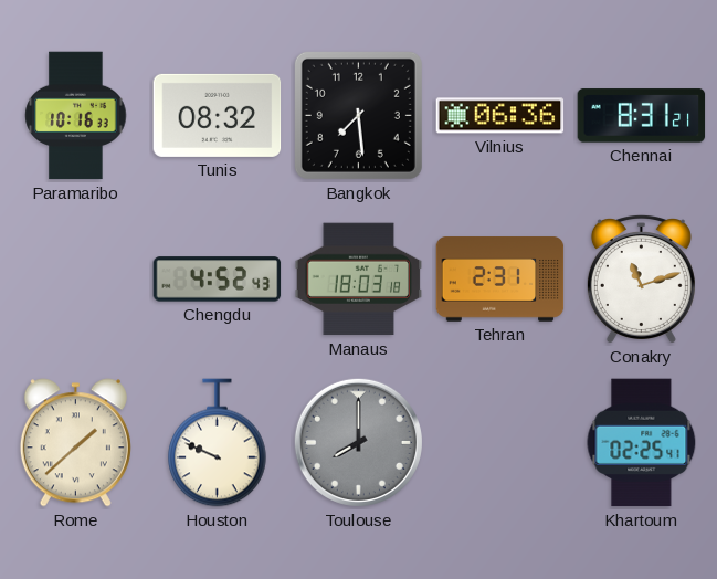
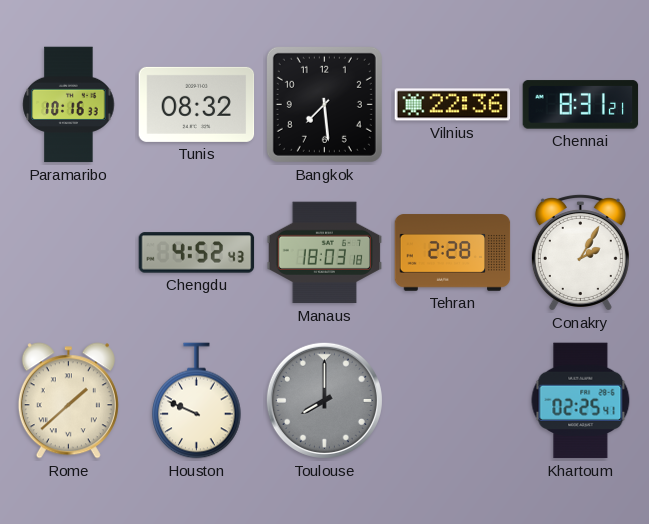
Vilnius: 06:36 -> 22:36 (453, 105)
Tehran: 2:31 -> 2:28 (453, 253)
Conakry: 11:12 -> 2:05 (580, 253)
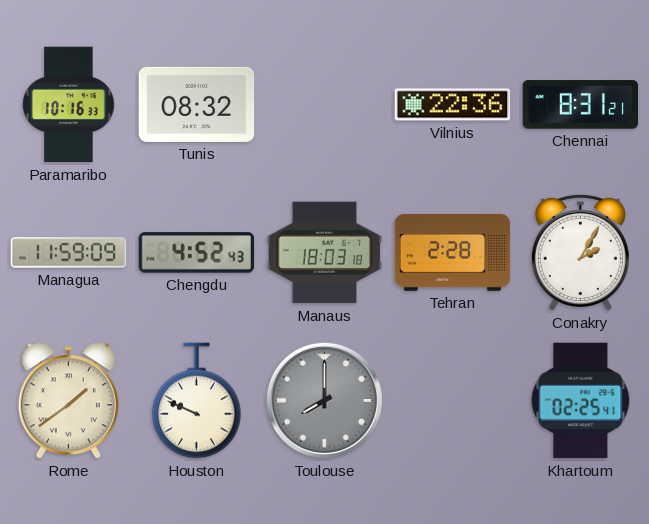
Bangkok: 7:29 -> none (324, 104)
Managua: none -> 11:59 (69, 253)
Rome: 1:38 -> 1:39 (68, 401)
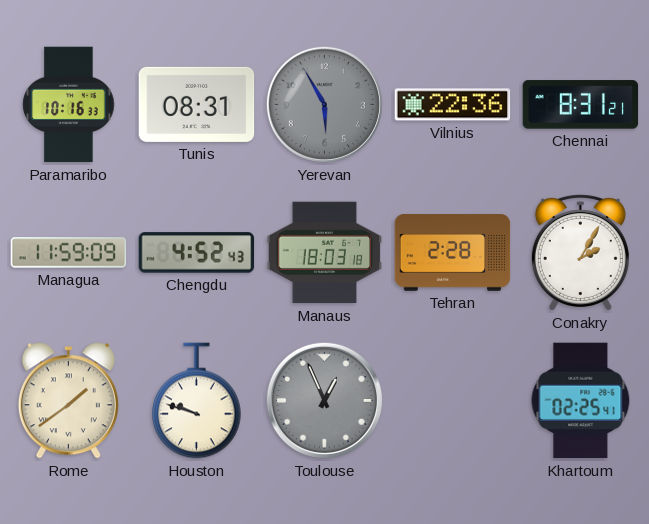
Tunis: 08:32 -> 08:31 (197, 104)
Yerevan: none -> 5:55 (324, 104)
Houston: 9:49 -> 9:48 (197, 401)
Toulouse: 8:00 -> 12:56 (324, 400)
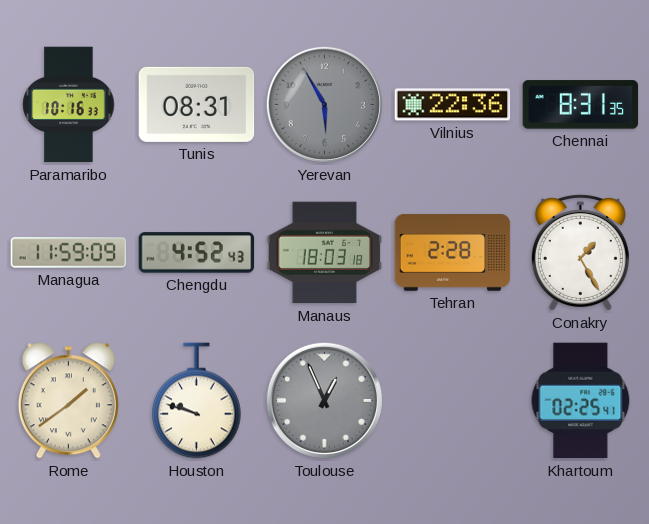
Chennai: 8:31:21 -> 8:31:35 (581, 105)
Conakry: 2:05 -> 1:25 (580, 253)
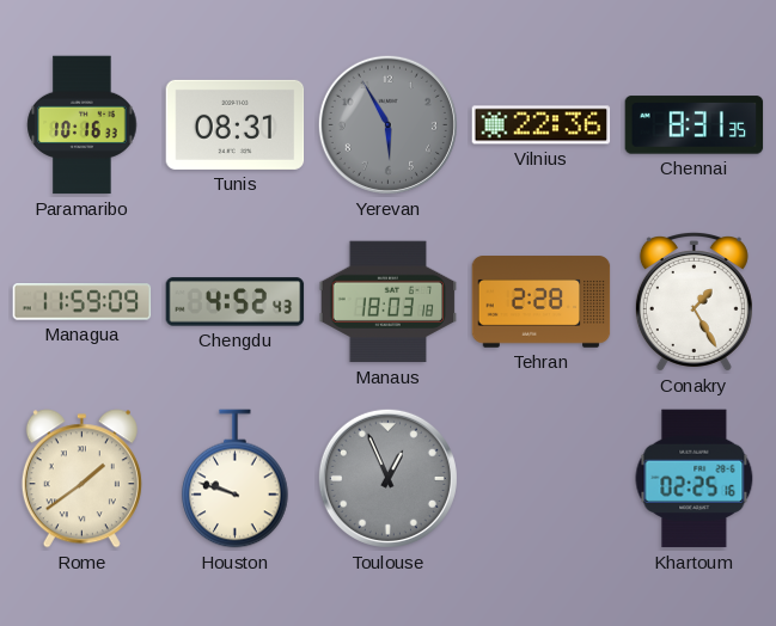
Khartoum: 02:25:41 -> 02:25:16 (695, 479)
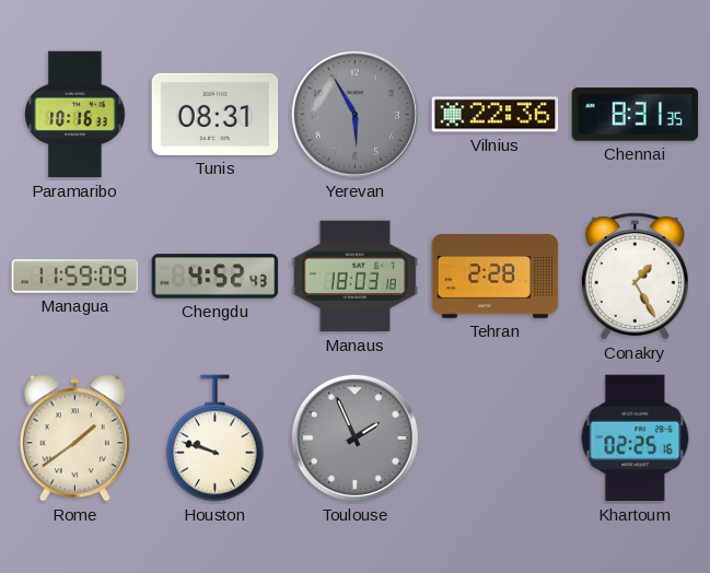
Toulouse: 12:56 -> 1:56 (354, 437)
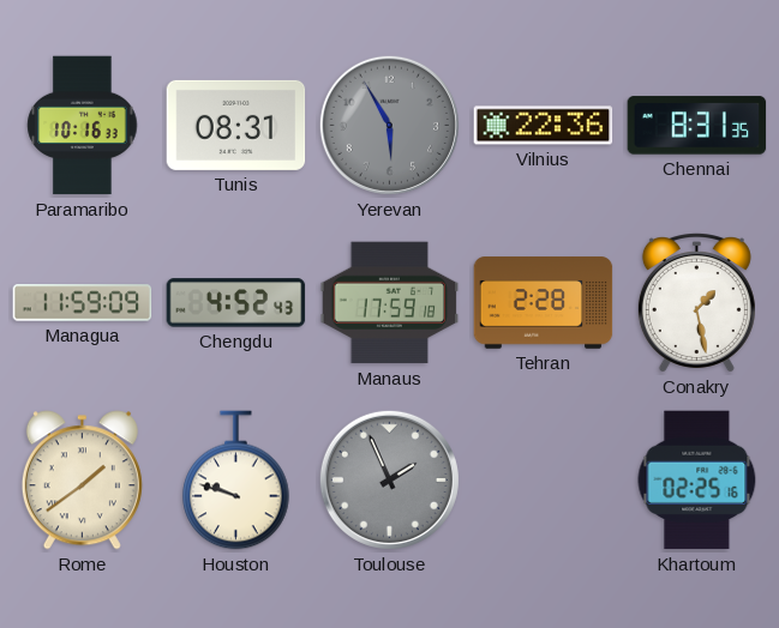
Manaus: 18:03 -> 17:59 (390, 303)
Conakry: 1:25 -> 1:28 (696, 303)
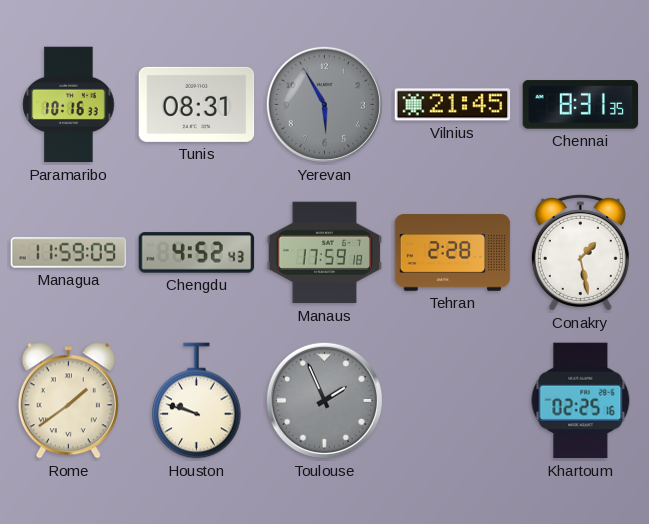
Vilnius: 22:36 -> 21:45 (453, 105)
